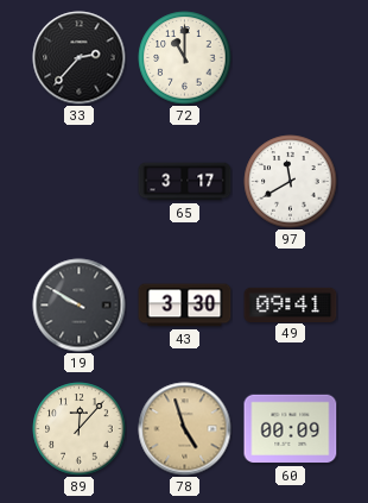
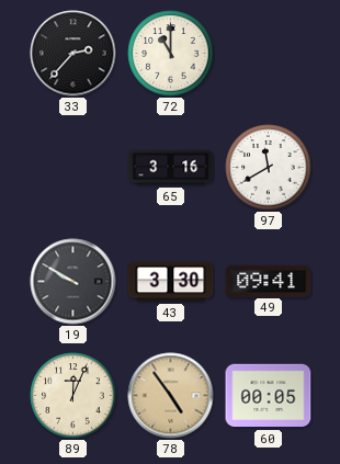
65: 3:17 -> 3:16 (171, 168)
89: 12:07 -> 12:04 (73, 396)
78: 4:57 -> 4:54 (171, 396)
60: 00:09 -> 00:05 (269, 396)
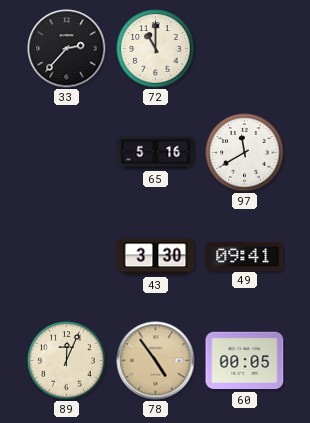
65: 3:16 -> 5:16 (156, 153)
19: 9:50 -> none (73, 282)
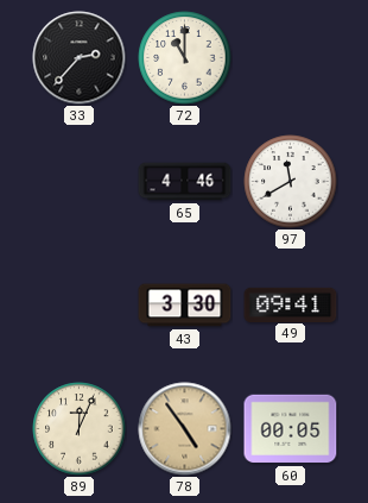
65: 5:16 -> 4:46 (185, 182)
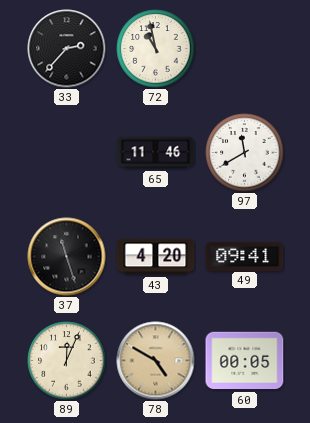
72: 11:00 -> 10:58 (156, 49)
65: 4:46 -> 11:46 (156, 153)
37: none -> 11:27 (67, 257)
43: 3:30 -> 4:20 (156, 257)
78: 4:54 -> 4:50 (156, 361)
